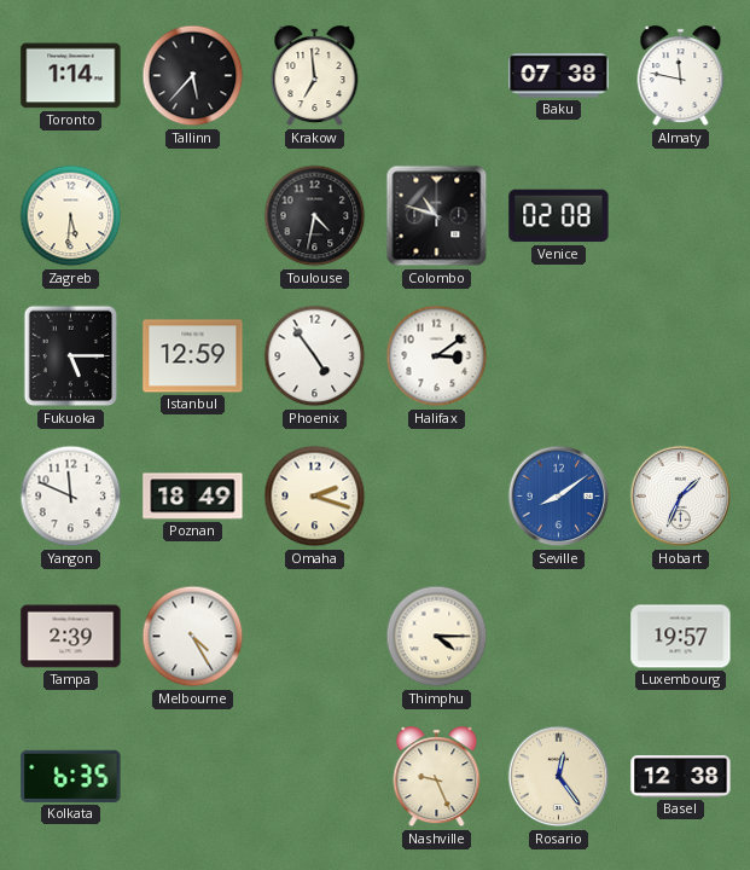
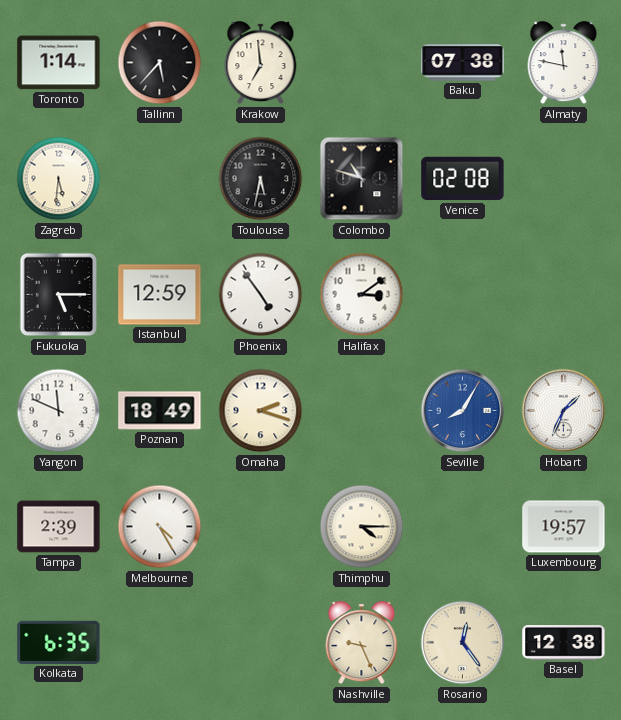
Toulouse: 4:32 -> 5:32 (261, 179)
Seville: 8:09 -> 8:05 (463, 411)
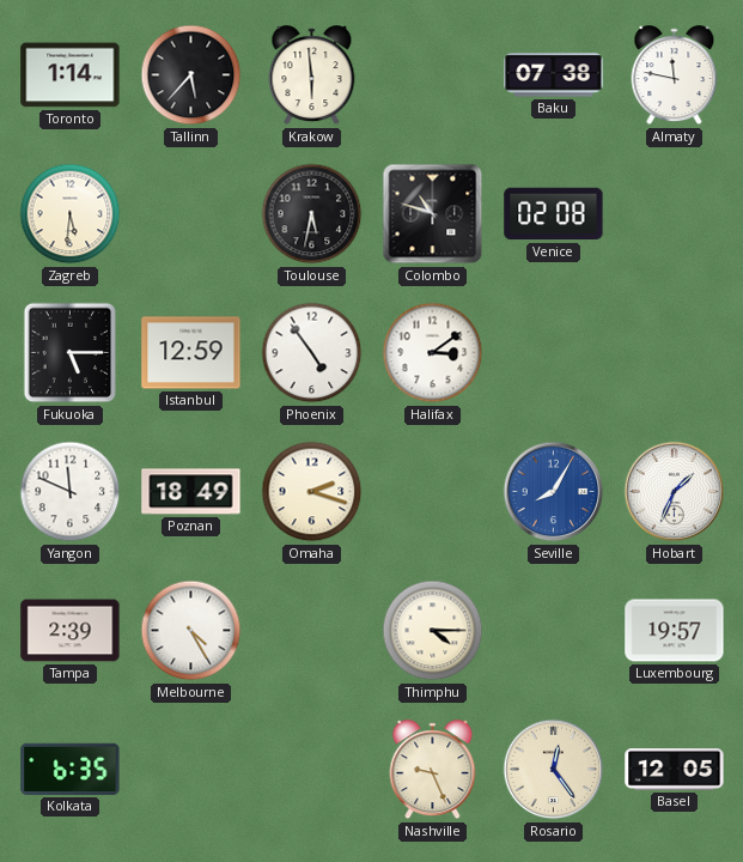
Krakow: 6:59 -> 5:59 (312, 75)
Basel: 12:38 -> 12:05 (675, 770)
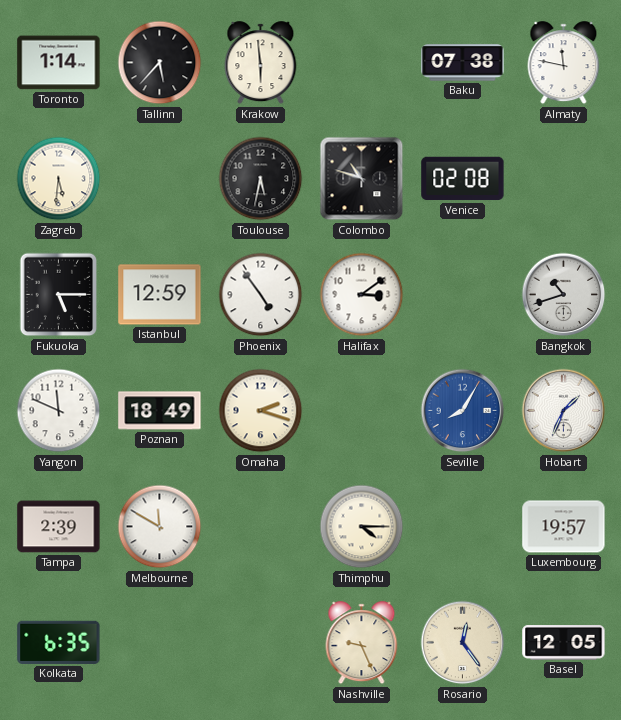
Bangkok: none -> 10:42 (564, 295)
Melbourne: 4:25 -> 11:50 (160, 527)
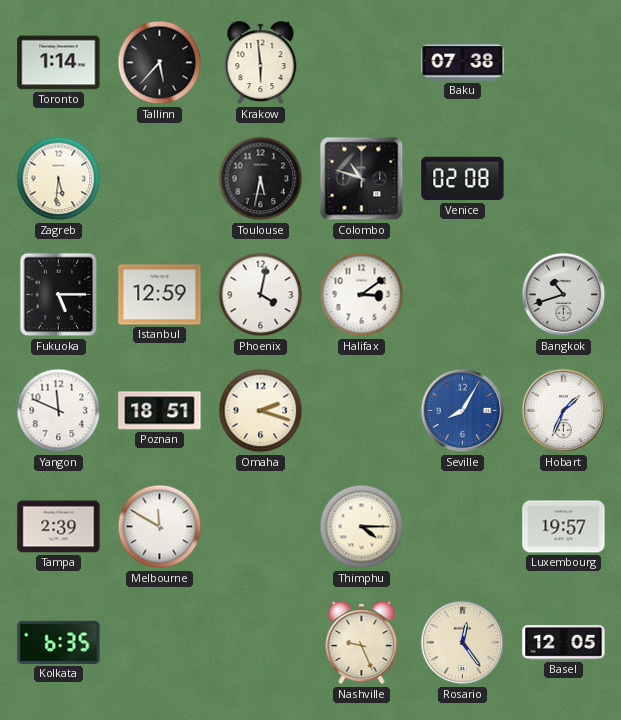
Almaty: 11:47 -> none (564, 63)
Phoenix: 4:54 -> 4:02 (261, 295)
Poznan: 18:49 -> 18:51 (160, 411)
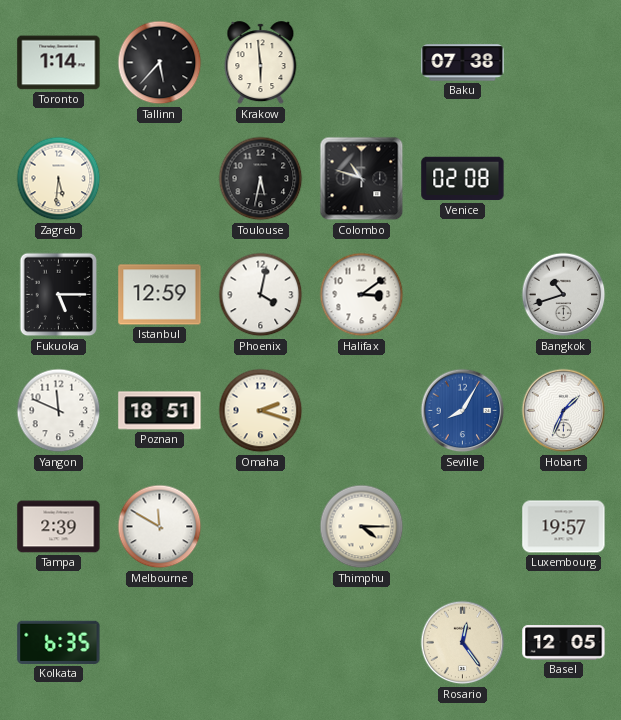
Nashville: 9:26 -> none (362, 643)
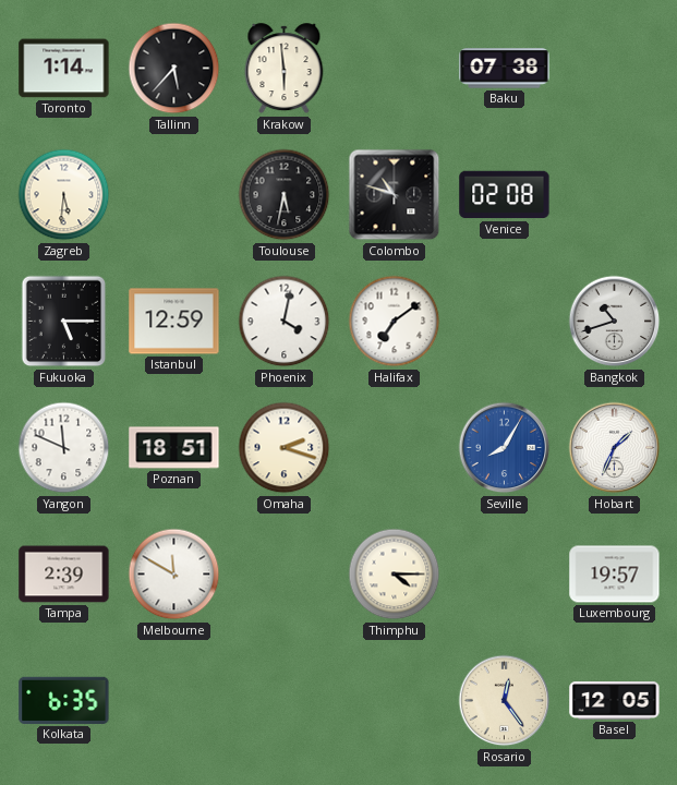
Halifax: 3:09 -> 7:09 (395, 322)
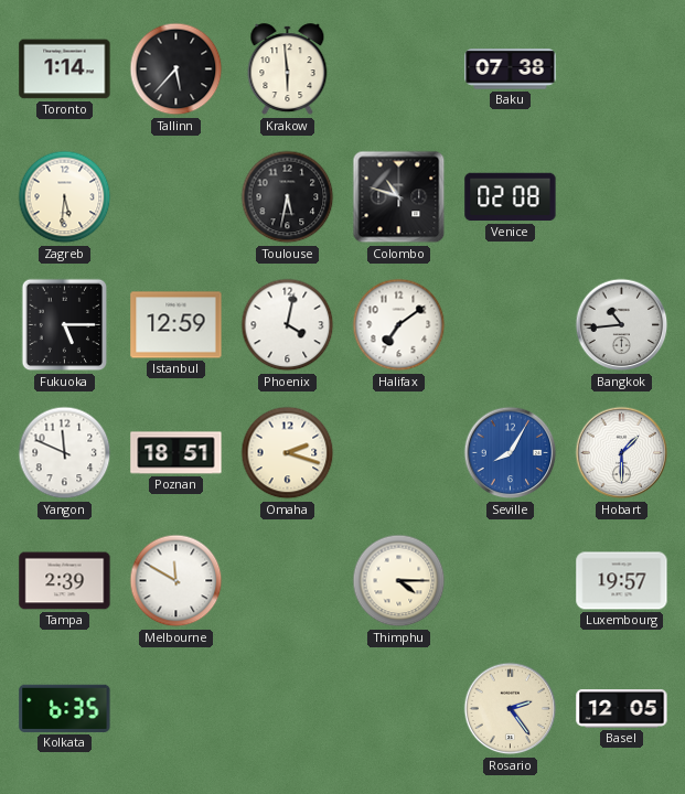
Bangkok: 10:42 -> 10:44 (622, 325)
Hobart: 1:34 -> 1:30 (622, 453)
Rosario: 12:24 -> 2:24 (511, 709)
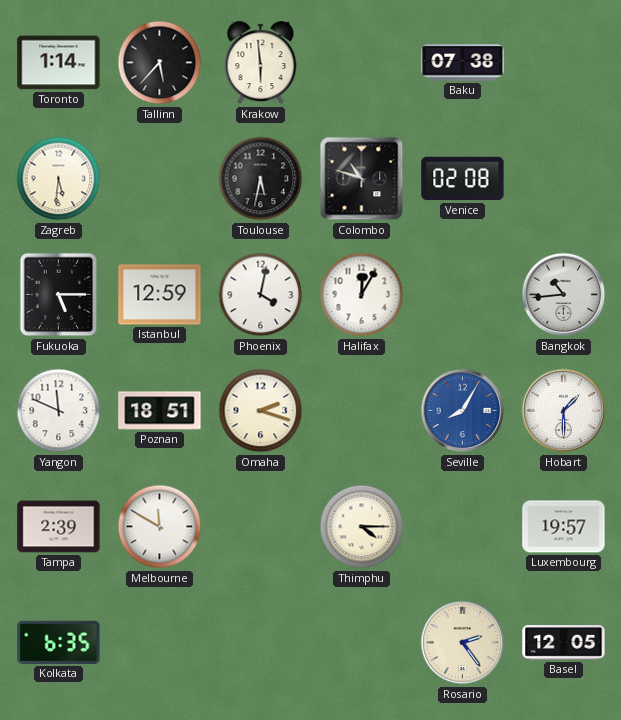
Halifax: 7:09 -> 12:05 (362, 295)
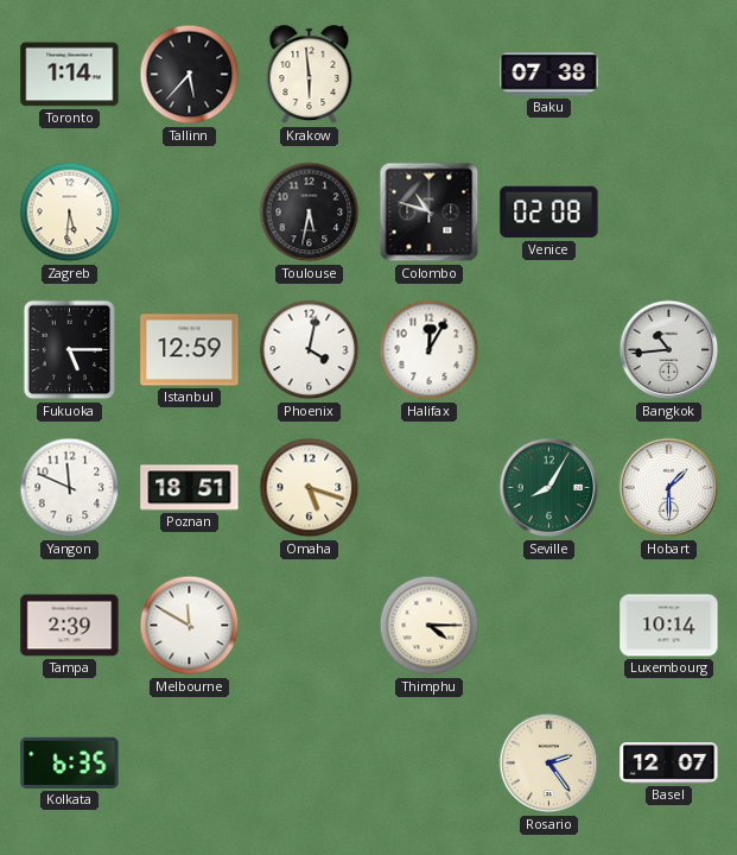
Omaha: 2:18 -> 5:18 (310, 488)
Seville dial: blue -> green (549, 488)
Luxembourg: 19:57 -> 10:14 (669, 626)
Basel: 12:05 -> 12:07 (669, 764)
